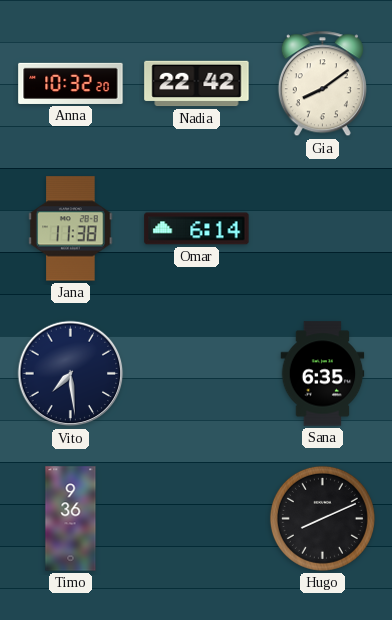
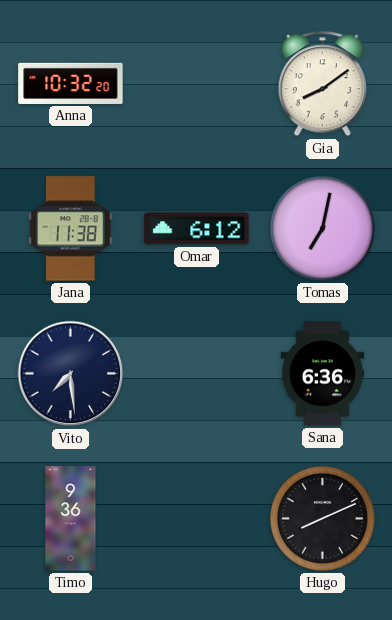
Nadia: 22:42 -> none (197, 84)
Omar: 6:14 -> 6:12 (197, 229)
Tomas: none -> 7:02 (322, 228)
Sana: 6:35 -> 6:36 (323, 374)
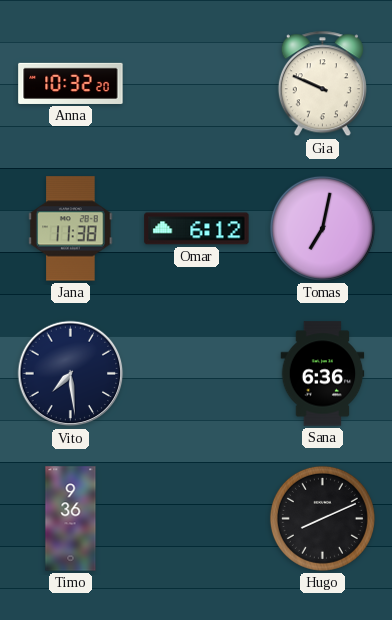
Gia: 8:09 -> 9:49 (322, 84)
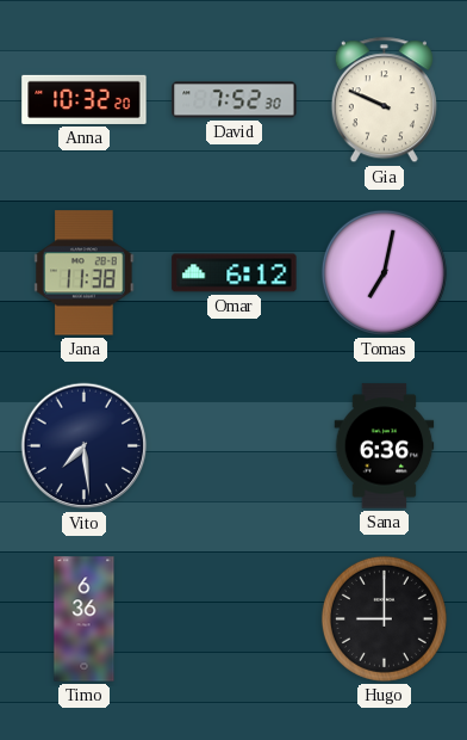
David: none -> 7:52 (235, 100)
Timo: 9:36 -> 6:36 (85, 619)
Hugo: 8:11 -> 9:00 (384, 618)
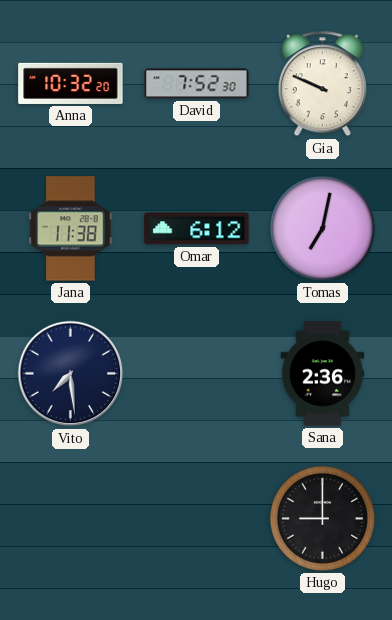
Sana: 6:36 -> 2:36 (323, 374)
Timo: 6:36 -> none (85, 619)
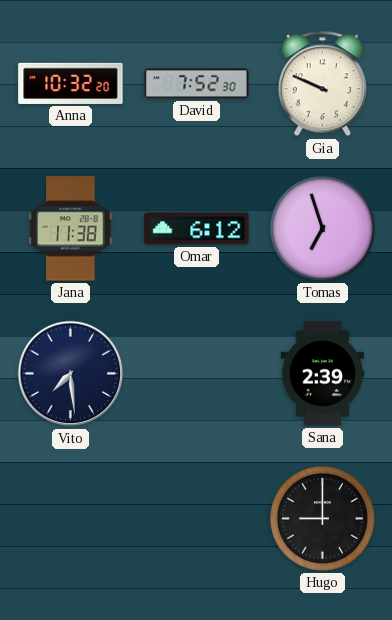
Tomas: 7:02 -> 6:57 (322, 228)
Sana: 2:36 -> 2:39 (323, 374)
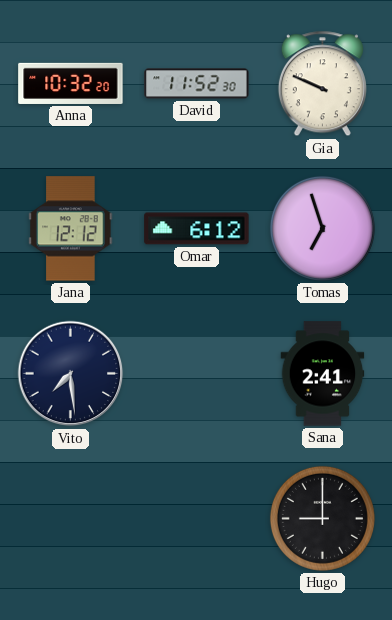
David: 7:52 -> 11:52 (197, 84)
Jana: 11:38 -> 12:12 (71, 229)
Sana: 2:39 -> 2:41 (323, 374)
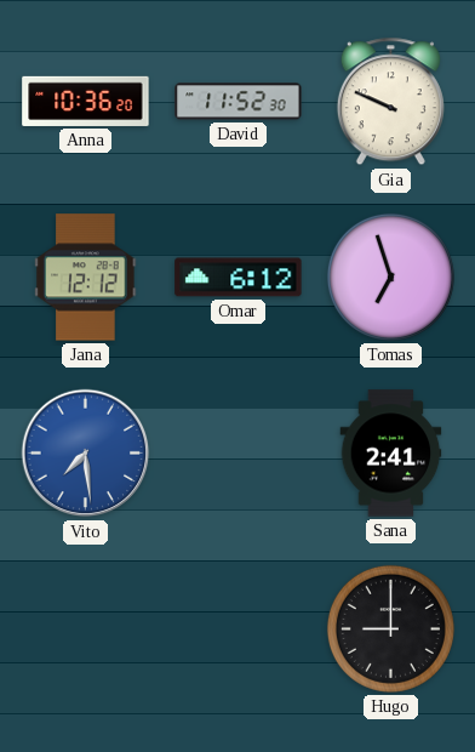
Anna: 10:32 -> 10:36 (86, 101)
Vito dial: navy -> blue (86, 454)
